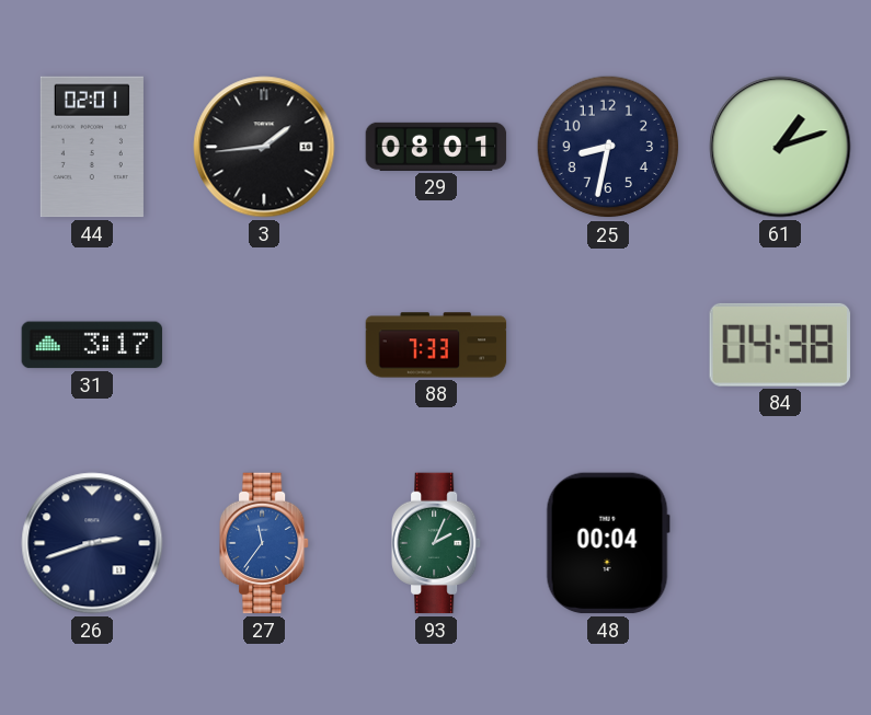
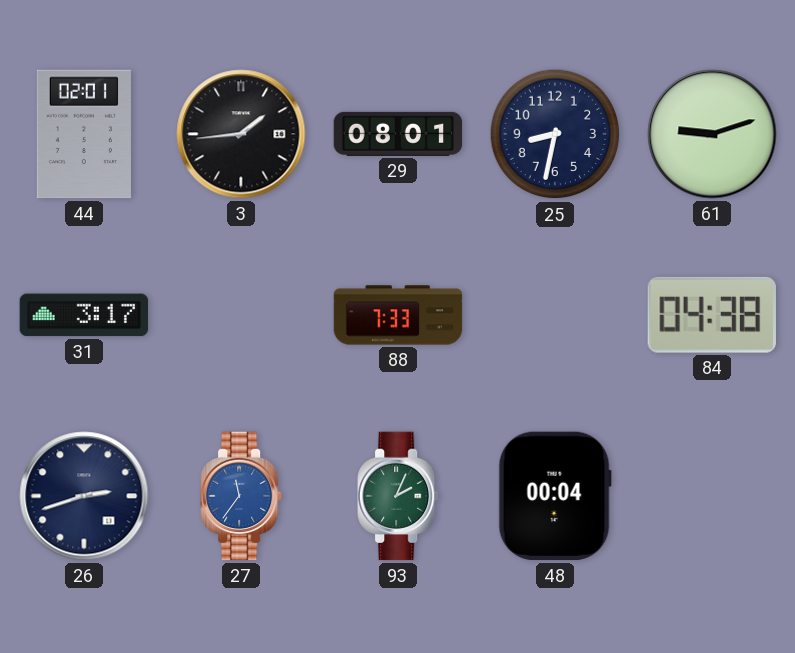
61: 1:12 -> 9:12 (712, 134)
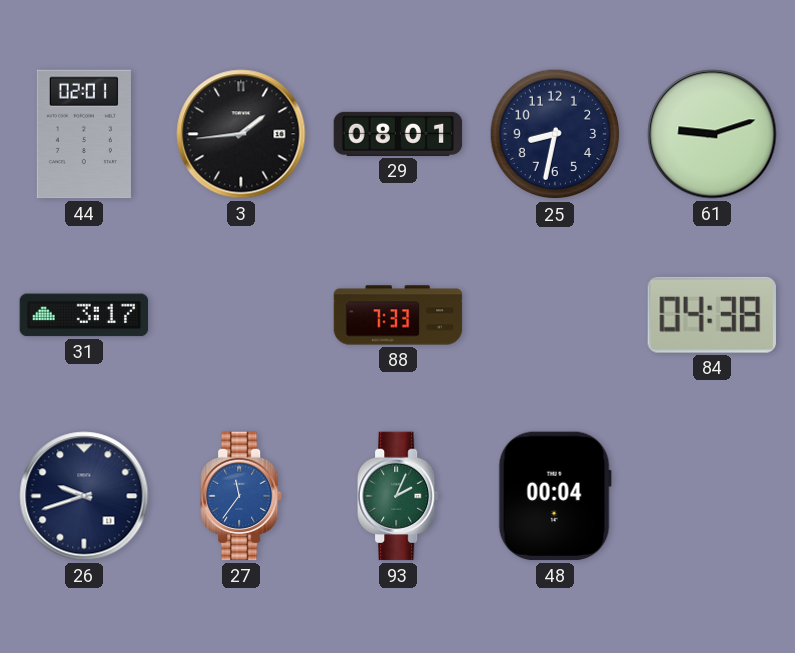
26: 2:42 -> 9:42 (84, 496)
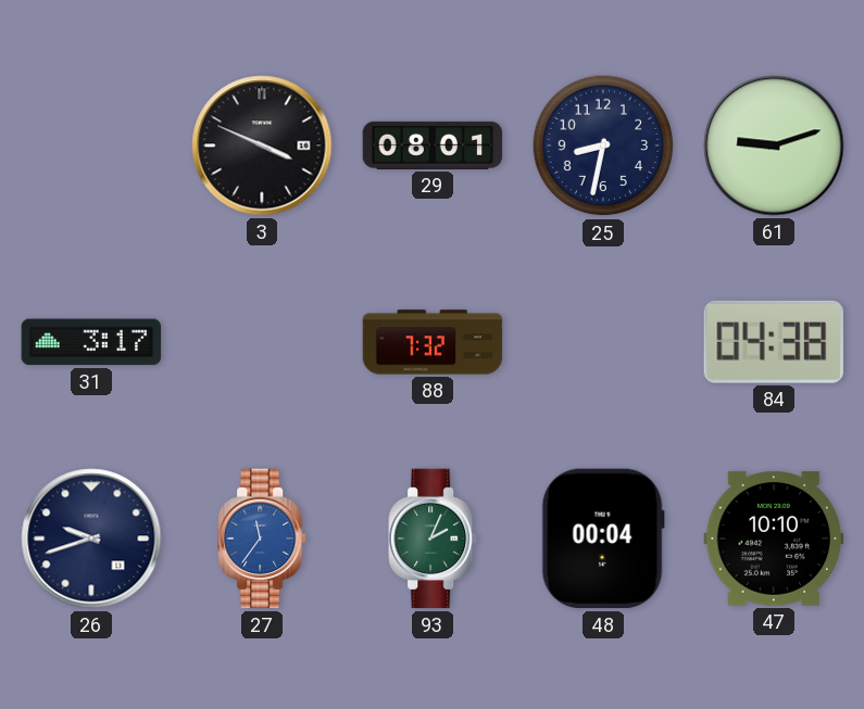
44: 02:01 -> none (84, 134)
3: 1:44 -> 3:49 (262, 145)
88: 7:33 -> 7:32 (433, 342)
47: none -> 10:10 (774, 539)
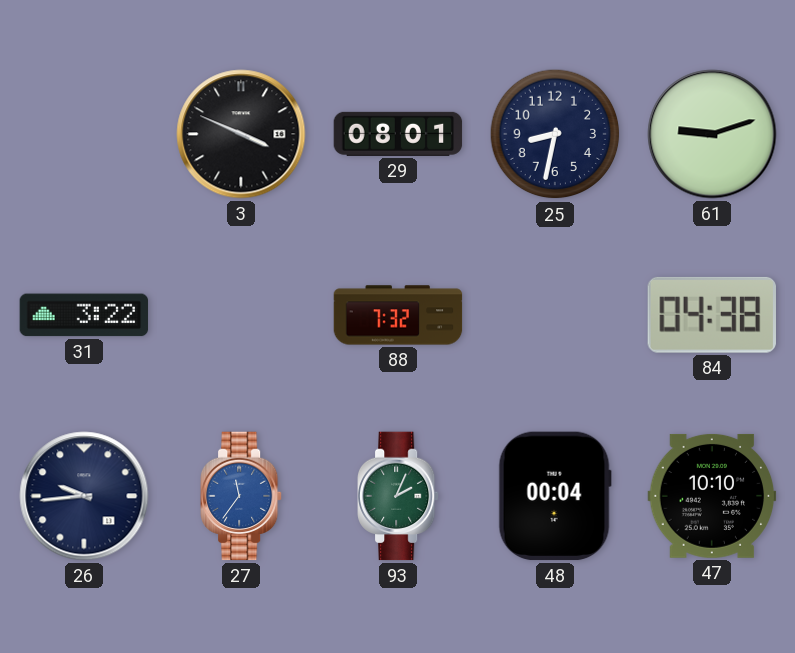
31: 3:17 -> 3:22 (84, 315)
26: 9:42 -> 9:44 (84, 496)
